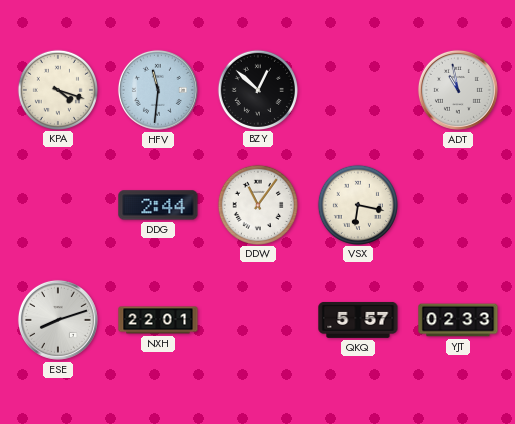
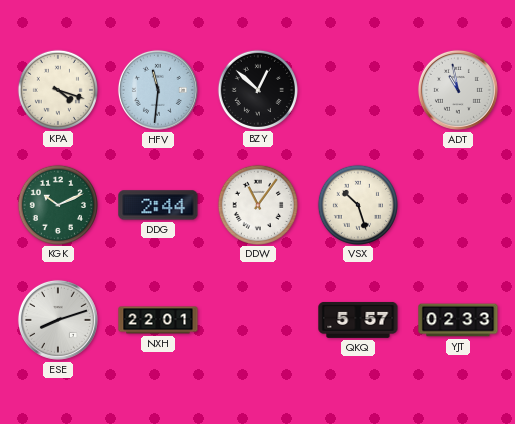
KGK: none -> 10:11 (57, 204)
VSX: 6:17 -> 10:27 (357, 204)
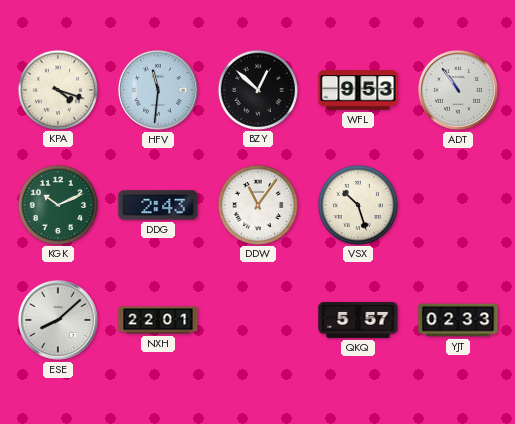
WFL: none -> 9:53 (358, 90)
ADT: 10:58 -> 10:54 (458, 90)
DDG: 2:44 -> 2:43 (158, 205)
ESE: 8:12 -> 8:08 (58, 320)
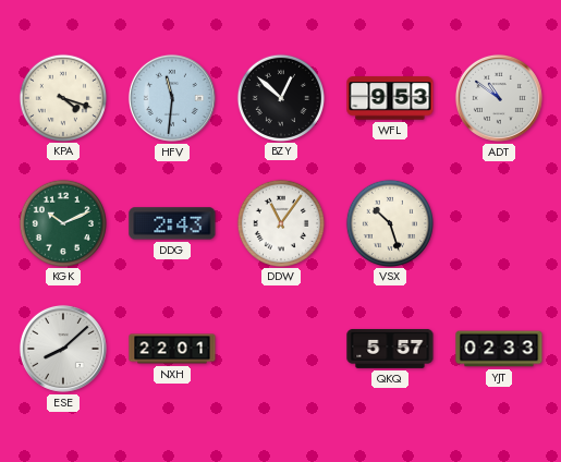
ADT: 10:54 -> 10:51 (499, 98)
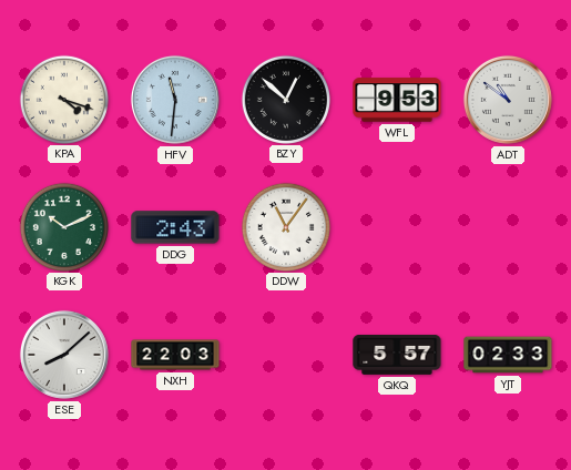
VSX: 10:27 -> none (389, 222)
NXH: 22:01 -> 22:03 (175, 355)
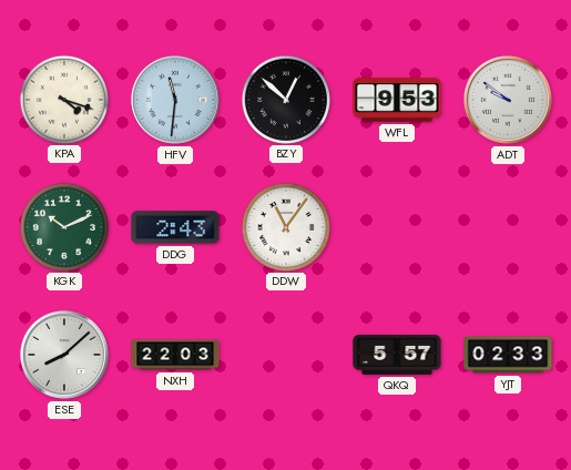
ADT: 10:51 -> 9:51 (508, 100)
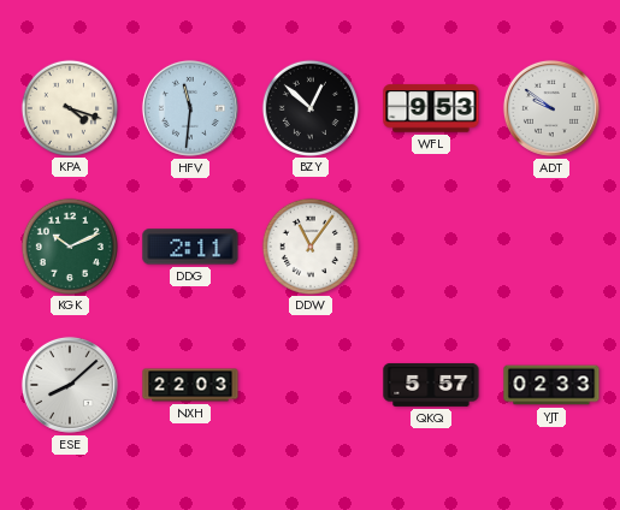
DDG: 2:43 -> 2:11 (190, 247)
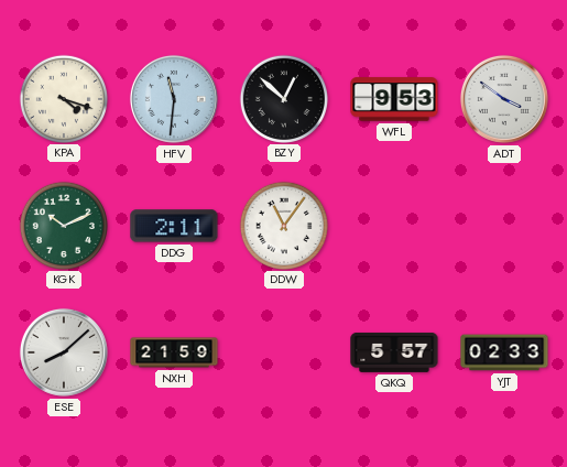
ADT: 9:51 -> 3:51 (504, 99)
NXH: 22:03 -> 21:59 (174, 352)
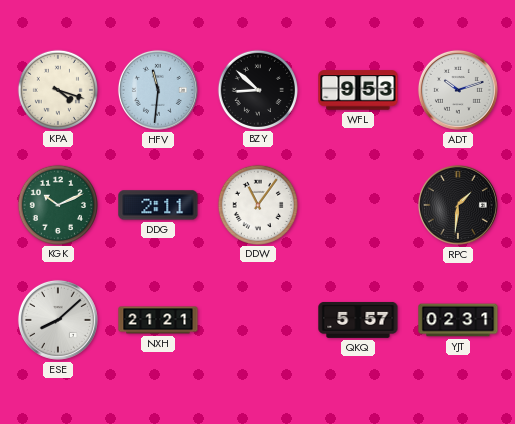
BZY: 12:52 -> 8:52 (257, 89)
ADT: 3:51 -> 10:12 (458, 90)
RPC: none -> 1:31 (458, 205)
NXH: 21:59 -> 21:21 (158, 320)
YJT: 02:33 -> 02:31 (458, 320)
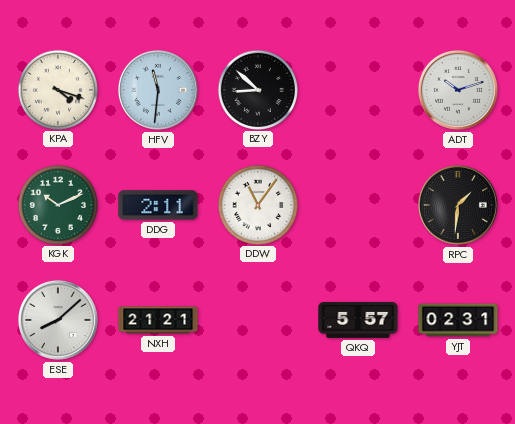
WFL: 9:53 -> none (358, 90)
